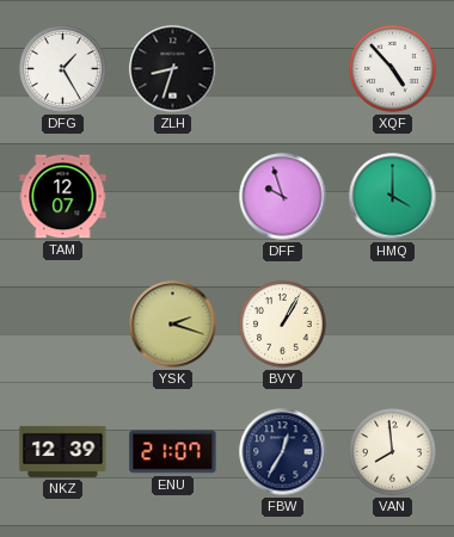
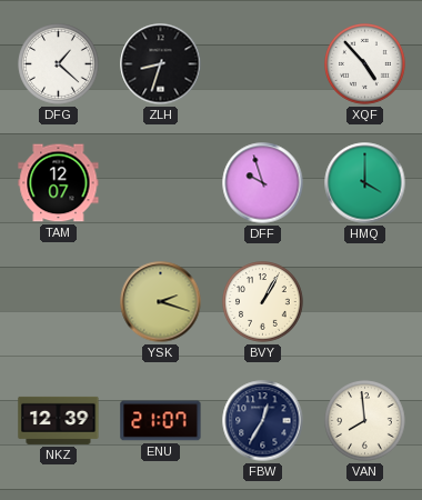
DFG: 1:25 -> 1:22 (59, 64)
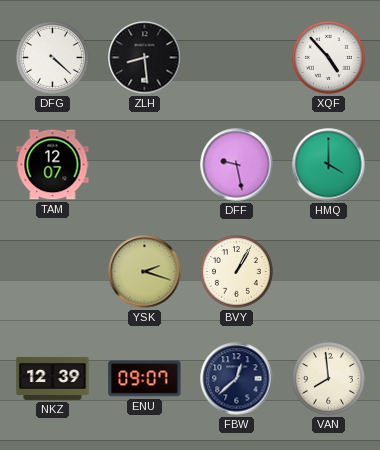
DFG: 1:22 -> 4:22 (53, 58)
ZLH: 8:33 -> 8:29 (145, 58)
DFF: 9:57 -> 9:28 (237, 165)
ENU: 21:07 -> 09:07 (145, 379)
FBW: 12:35 -> 12:38 (237, 379)
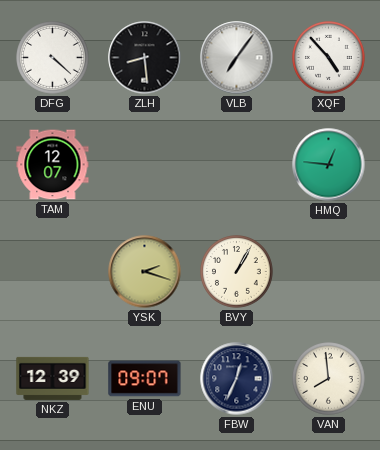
VLB: none -> 7:06 (237, 58)
DFF: 9:28 -> none (237, 165)
HMQ: 4:00 -> 12:46 (329, 165)
FBW: 12:38 -> 12:34 (237, 379)
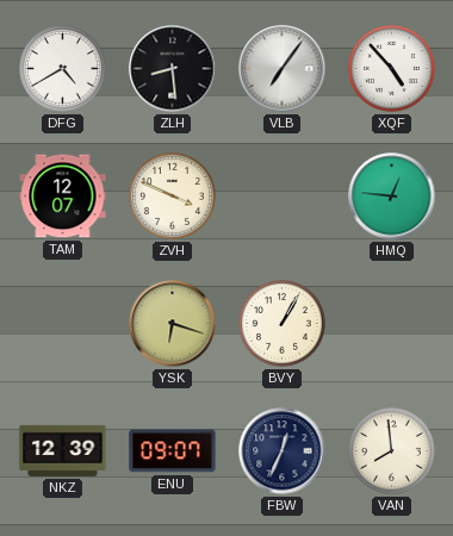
DFG: 4:22 -> 4:40 (63, 69)
ZVH: none -> 3:49 (173, 197)
YSK: 2:18 -> 6:18 (173, 324)
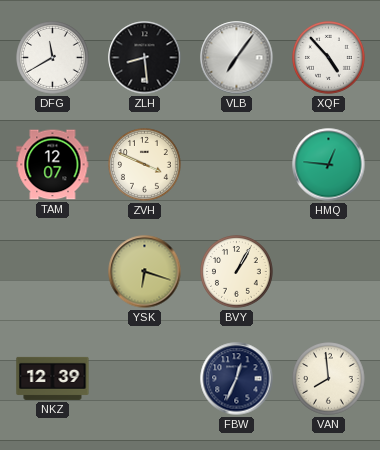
DFG: 4:40 -> 11:40 (53, 58)
ENU: 09:07 -> none (173, 451)
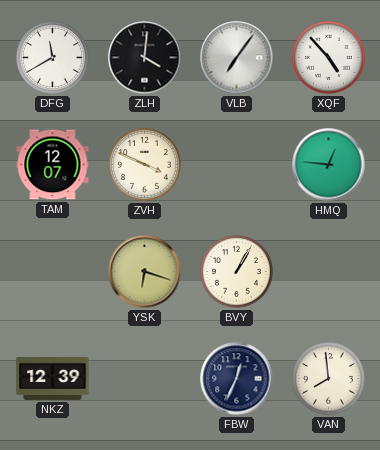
ZLH: 8:29 -> 4:01 (145, 58)
